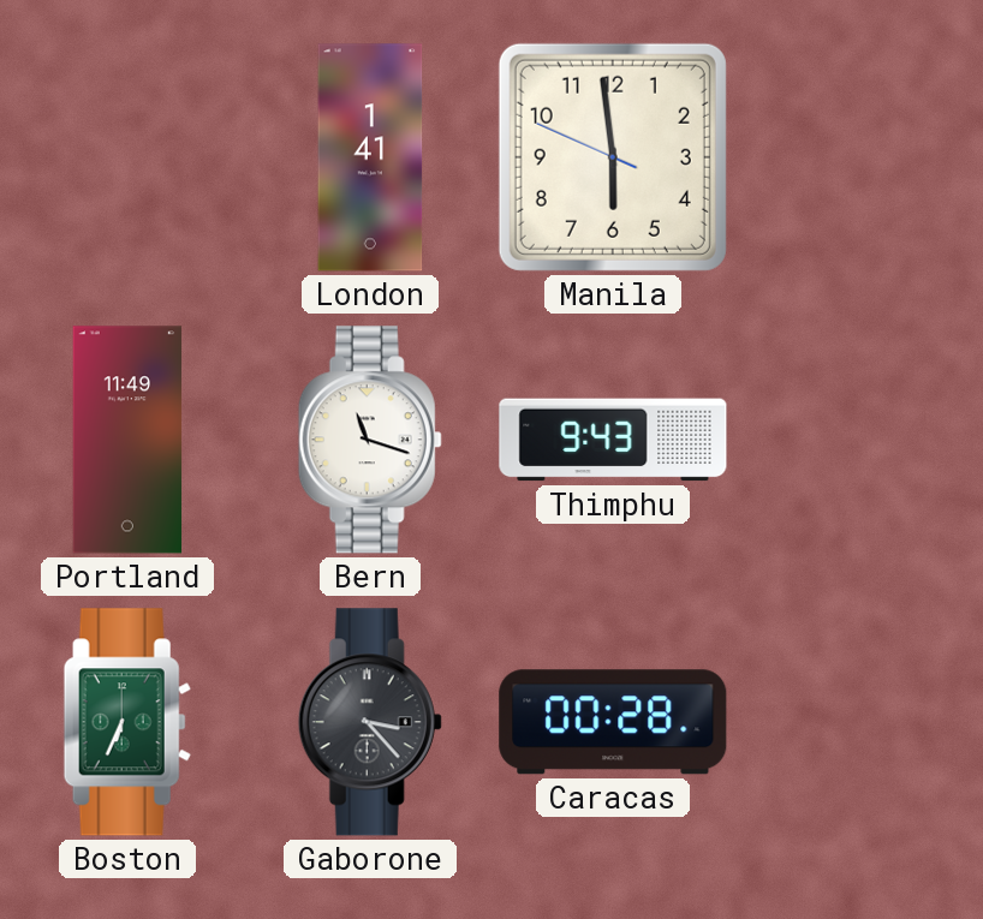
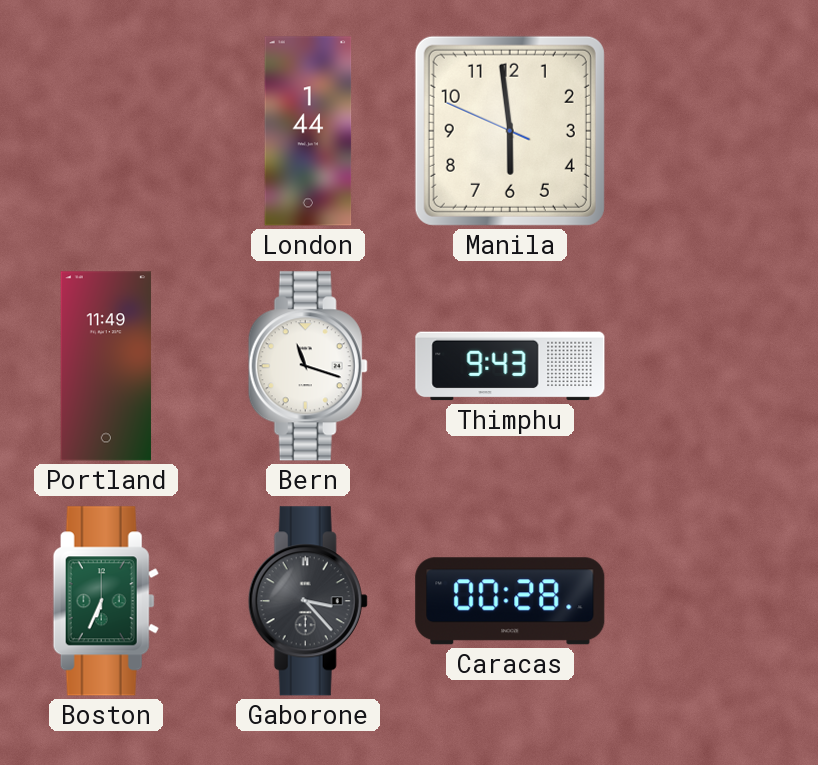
London: 1:41 -> 1:44 (308, 131)
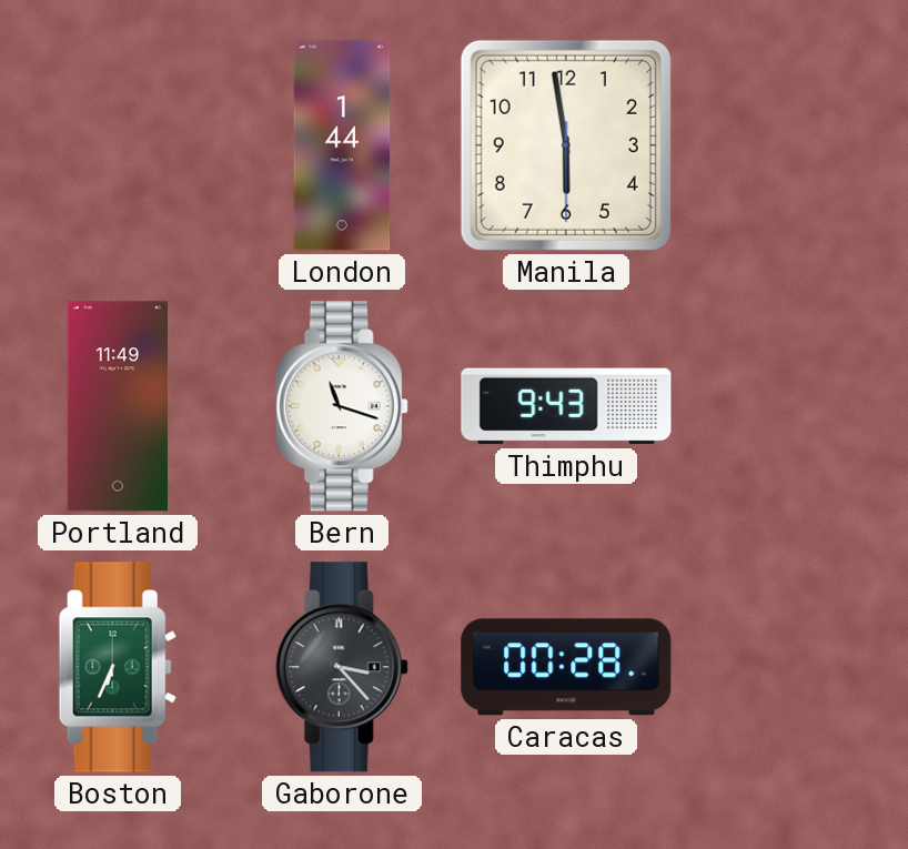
Manila: 5:58:49 -> 5:58:30 (566, 145)
